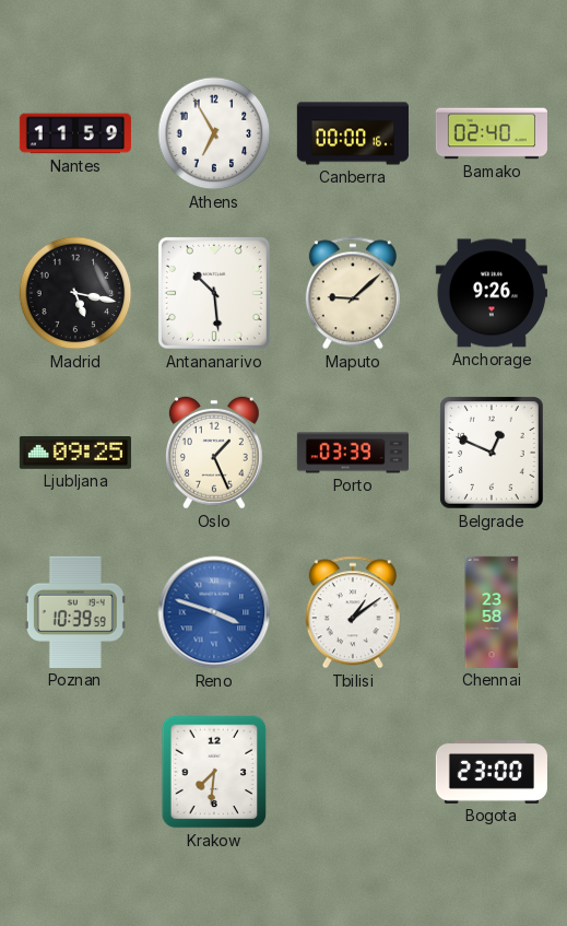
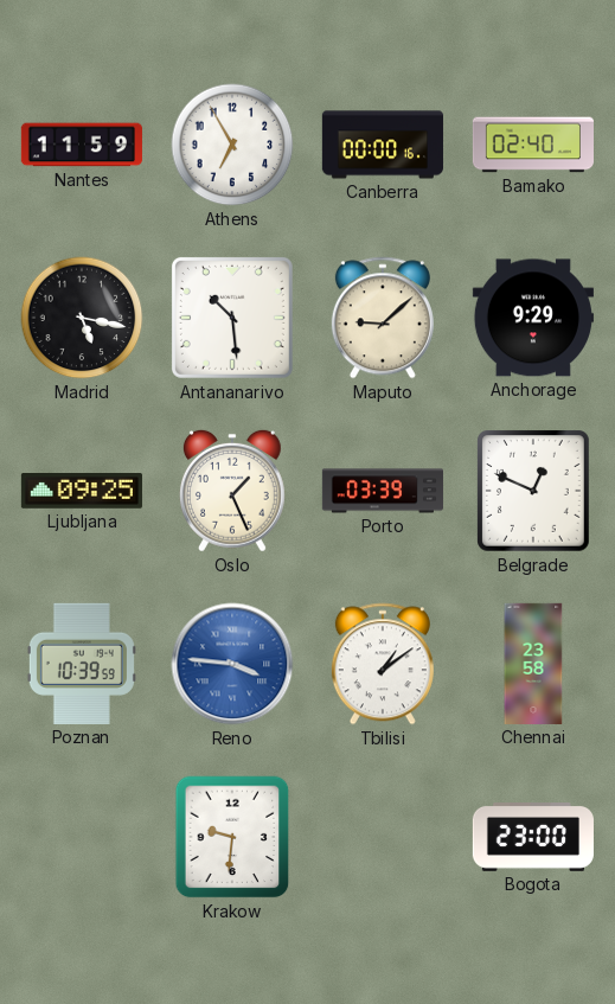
Anchorage: 9:26 -> 9:29 (533, 318)
Reno: 3:48 -> 3:46 (232, 664)
Krakow: 7:31 -> 9:31 (232, 837)
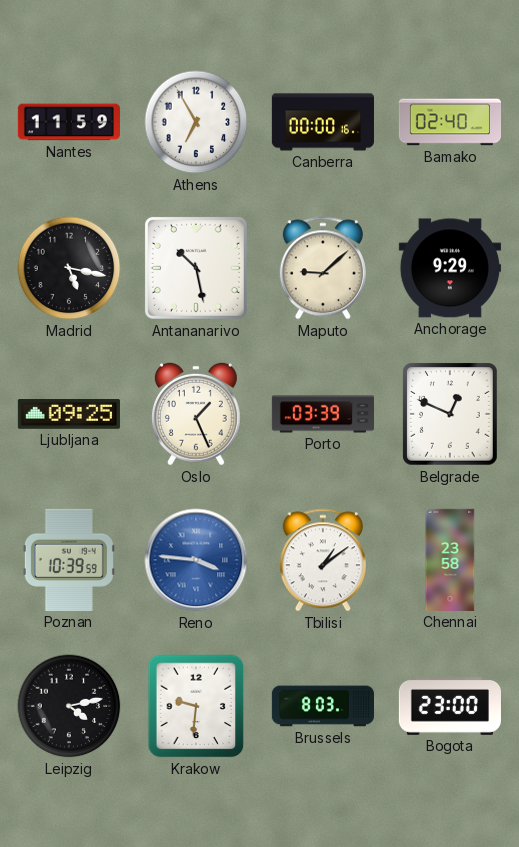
Antananarivo: 10:29 -> 10:28 (196, 268)
Leipzig: none -> 4:13 (69, 706)
Brussels: none -> 8:03 (322, 706)
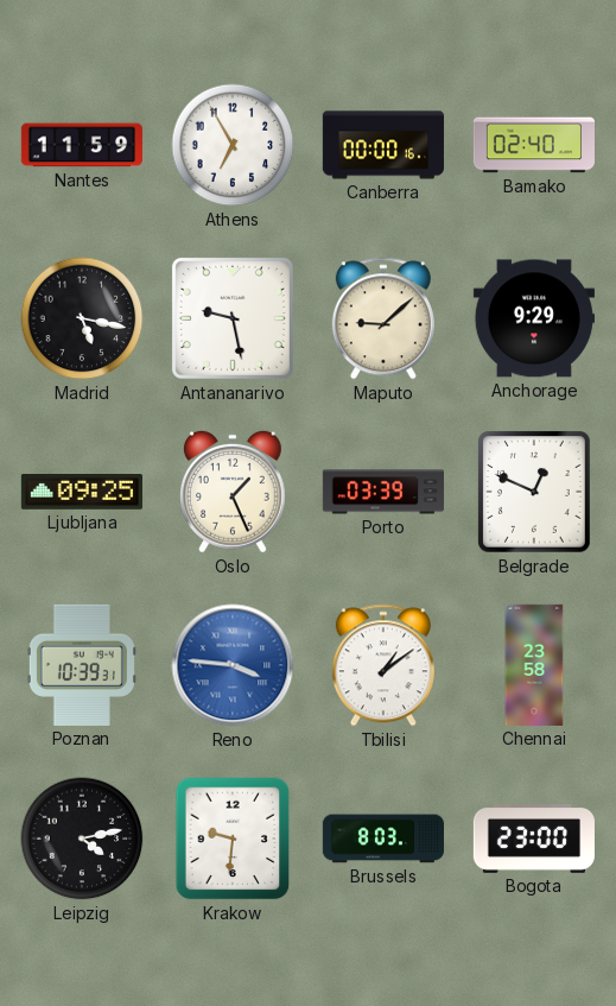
Antananarivo: 10:28 -> 9:28 (233, 318)
Poznan: 10:39:59 -> 10:39:31 (82, 665)
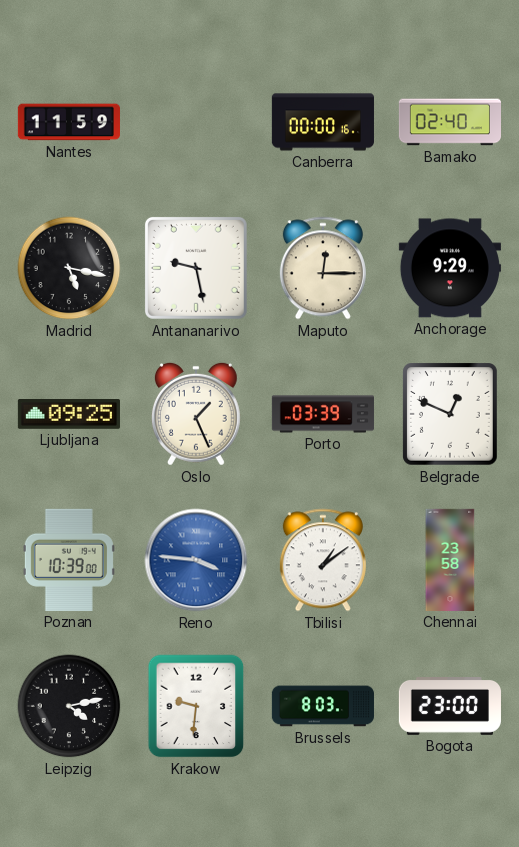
Athens: 6:55 -> none (233, 145)
Maputo: 9:08 -> 12:15 (323, 268)
Poznan: 10:39:31 -> 10:39:00 (69, 560)
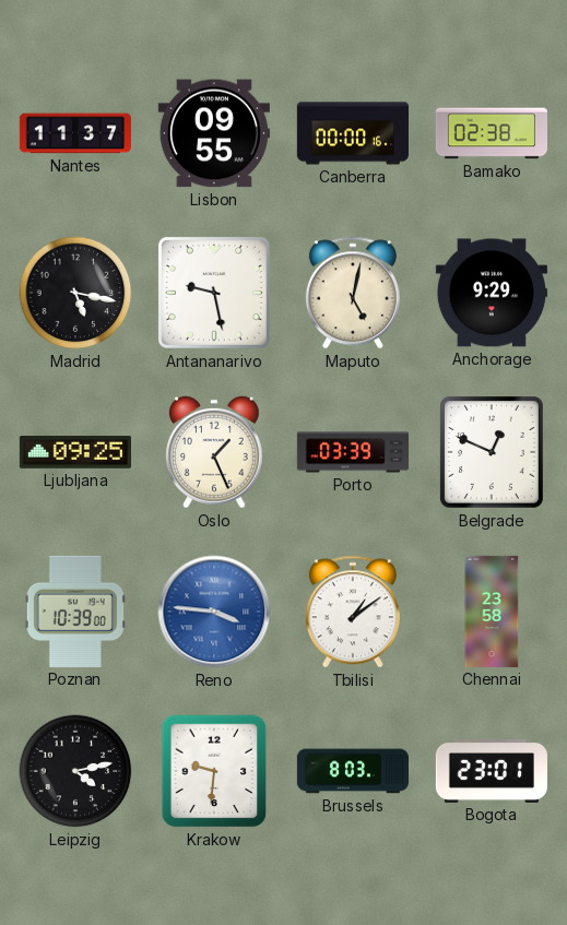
Nantes: 11:59 -> 11:37 (75, 133)
Lisbon: none -> 09:55 (214, 133)
Bamako: 02:40 -> 02:38 (491, 133)
Maputo: 12:15 -> 5:02 (353, 293)
Bogota: 23:00 -> 23:01 (492, 772)
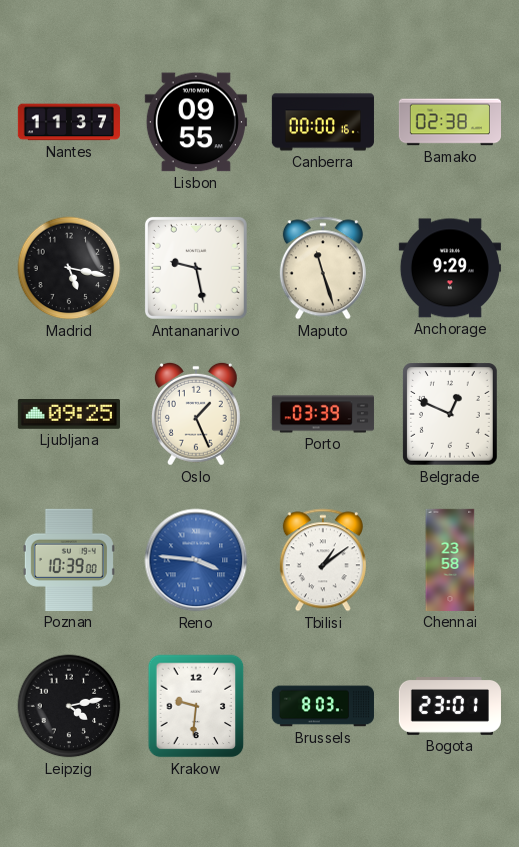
Maputo: 5:02 -> 11:27 (323, 268)
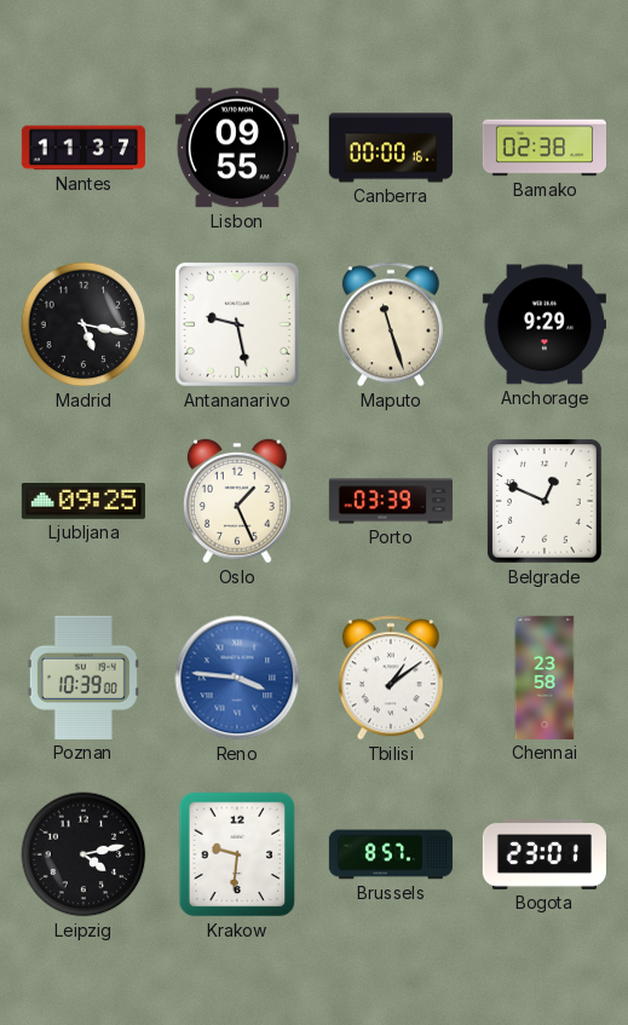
Brussels: 8:03 -> 8:57 (390, 854)
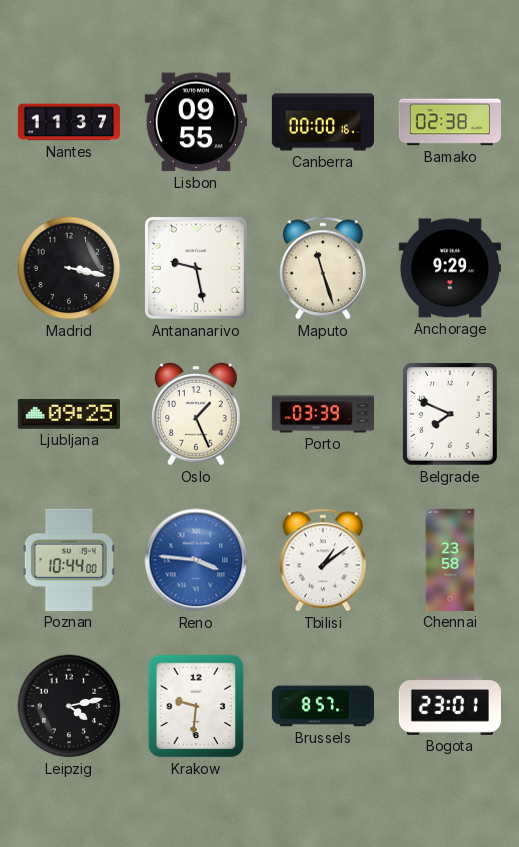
Madrid: 5:17 -> 3:17 (69, 268)
Belgrade: 12:49 -> 7:49 (451, 415)
Poznan: 10:39 -> 10:44 (69, 560)
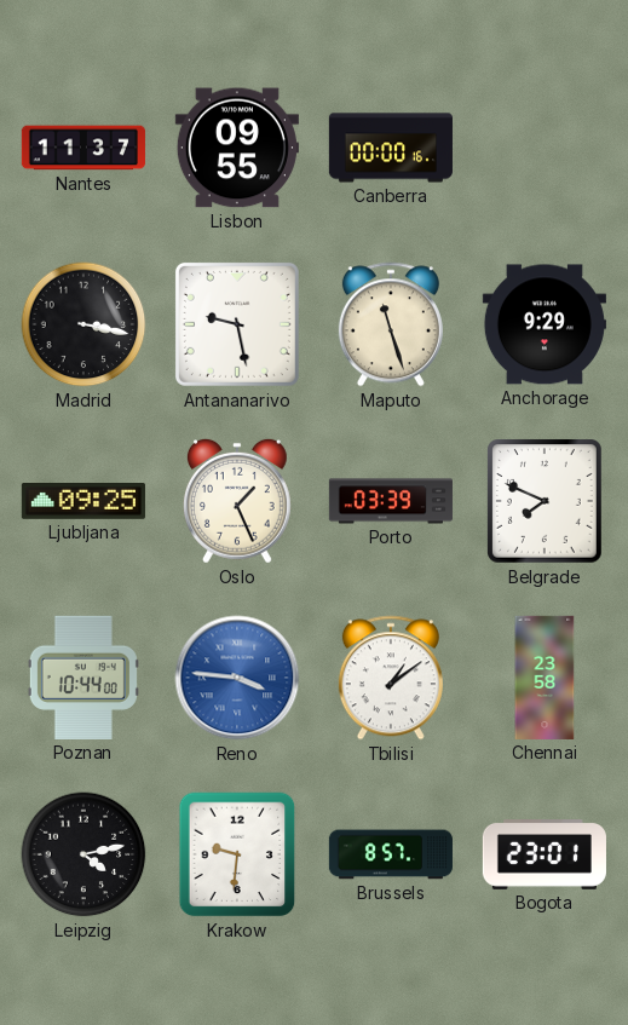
Bamako: 02:38 -> none (449, 122)
